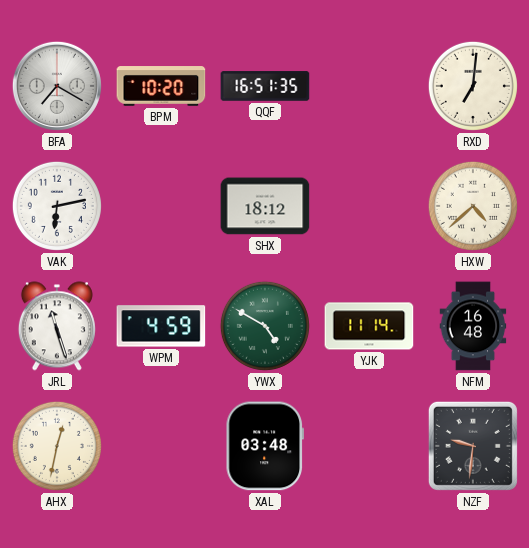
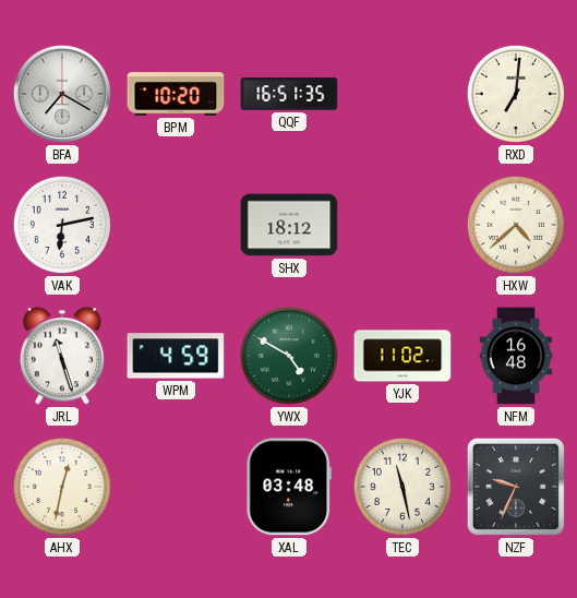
YJK: 11:14 -> 11:02 (402, 356)
TEC: none -> 11:28 (402, 487)
NZF: 9:31 -> 9:34 (516, 487)
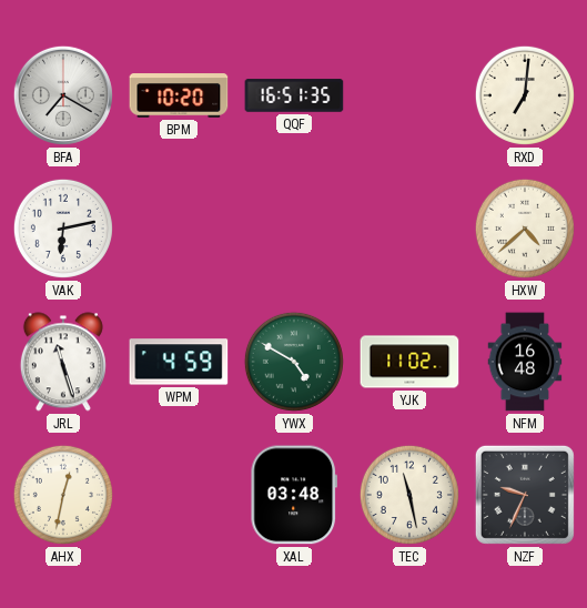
SHX: 18:12 -> none (289, 225)
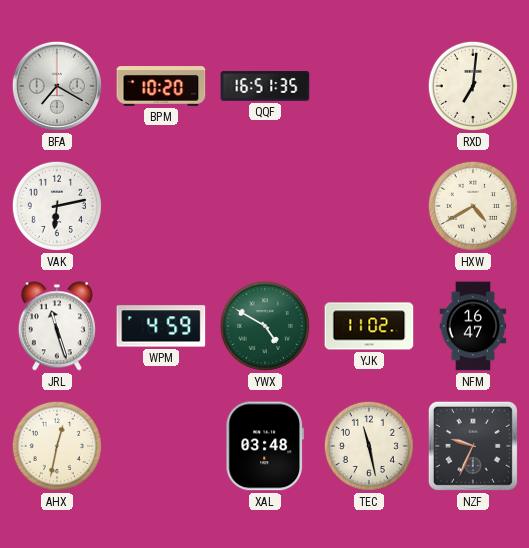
HXW: 4:38 -> 4:40 (473, 206)
NFM: 16:48 -> 16:47 (473, 326)
